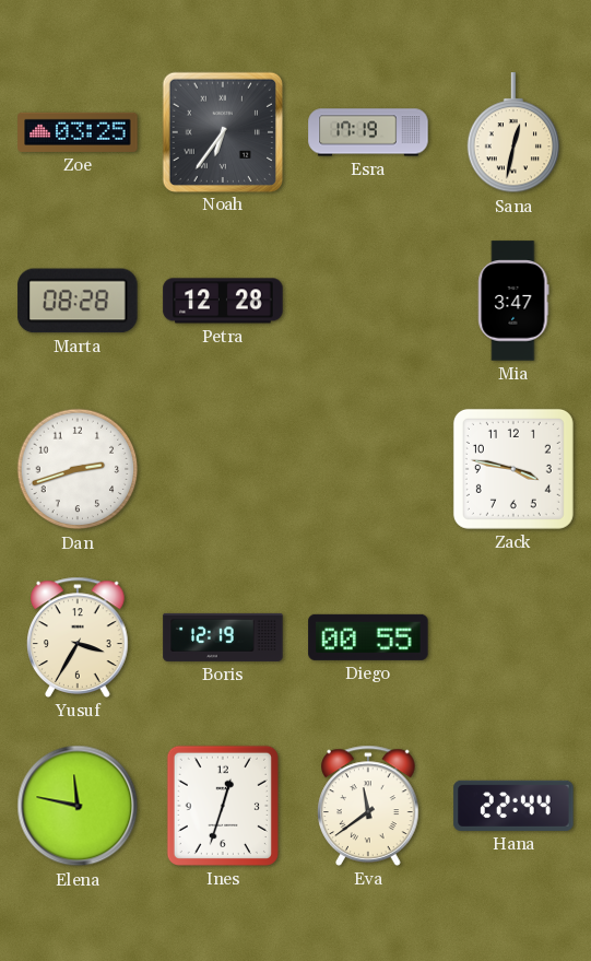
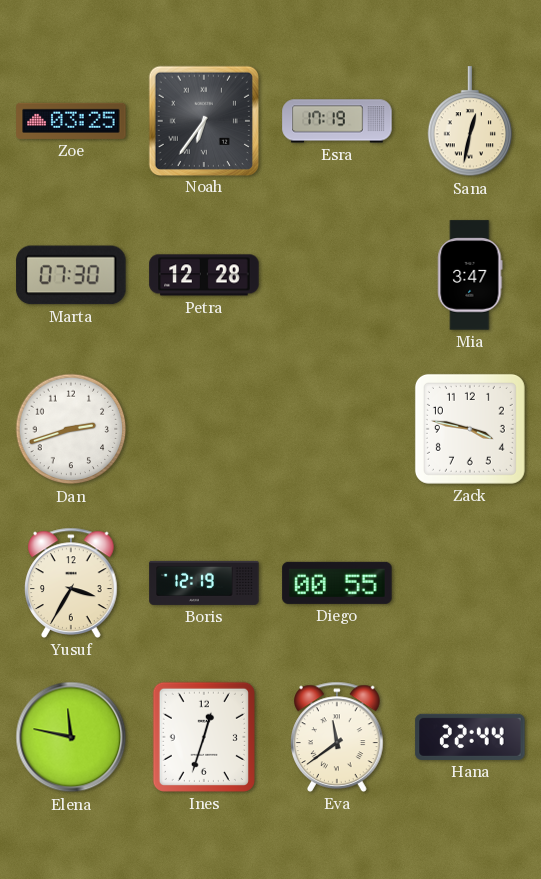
Marta: 08:28 -> 07:30 (71, 275)
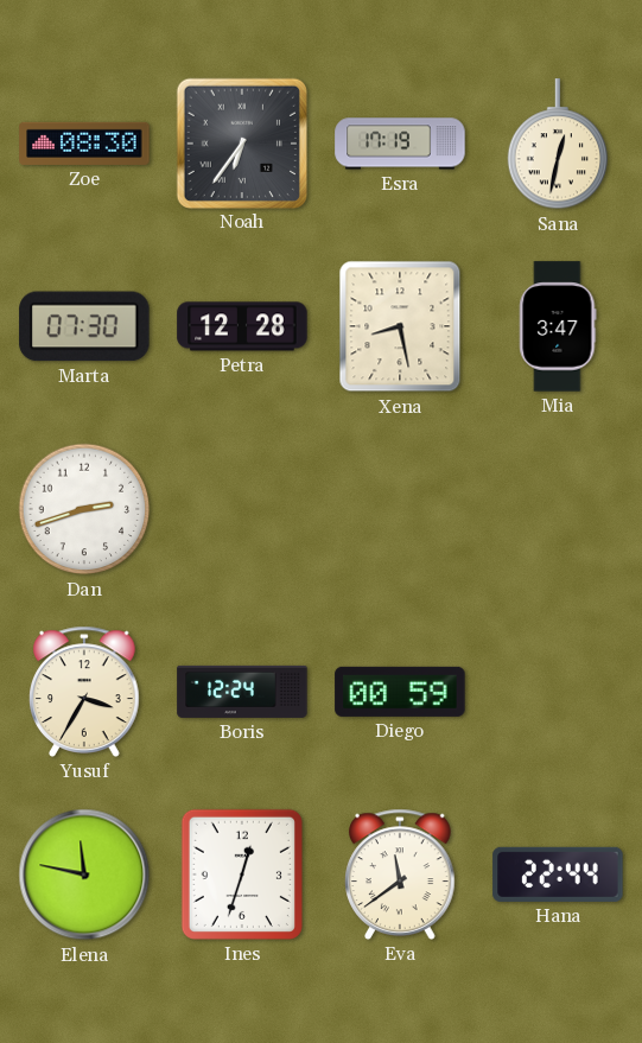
Zoe: 03:25 -> 08:30 (84, 144)
Xena: none -> 8:28 (400, 326)
Zack: 3:47 -> none (470, 429)
Boris: 12:19 -> 12:24 (242, 692)
Diego: 00:55 -> 00:59 (400, 692)
